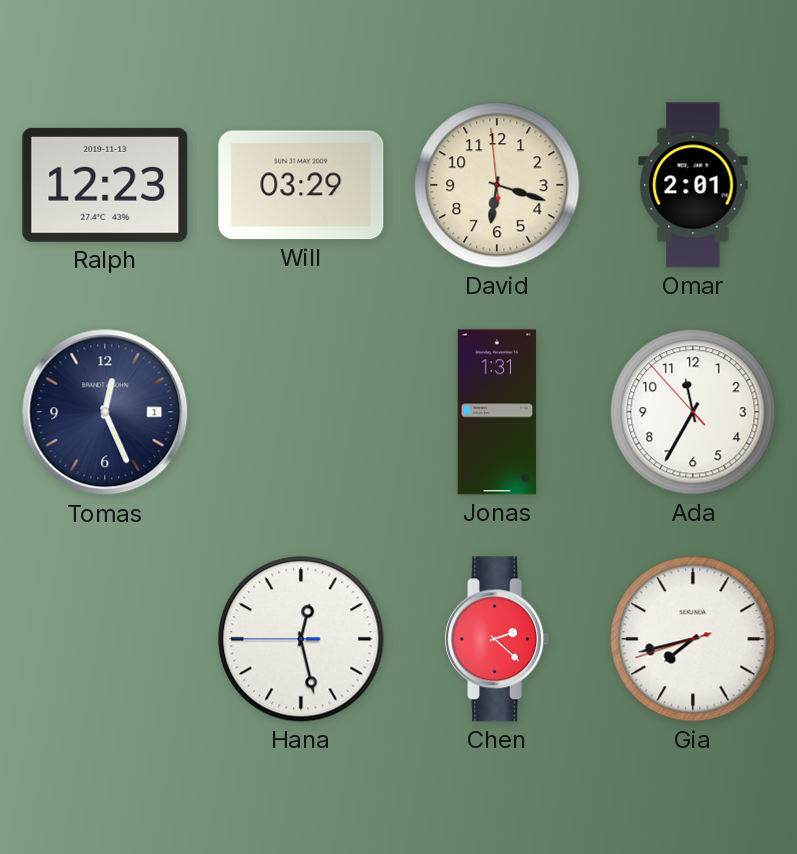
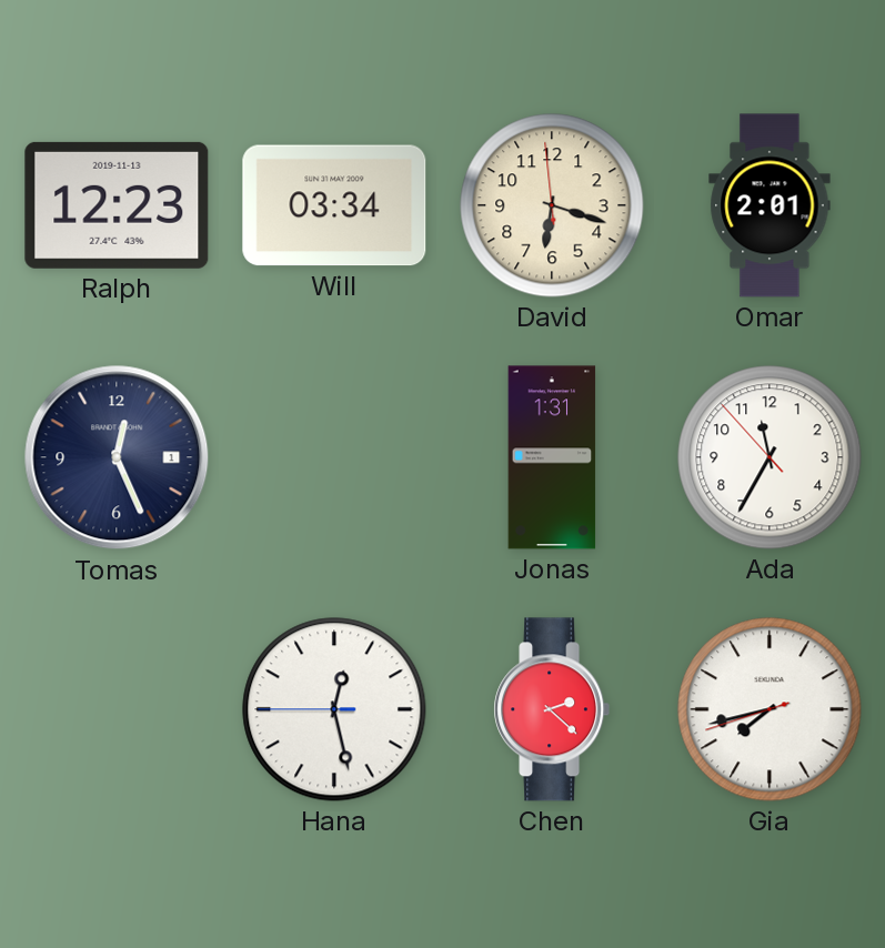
Will: 03:29 -> 03:34 (334, 205)
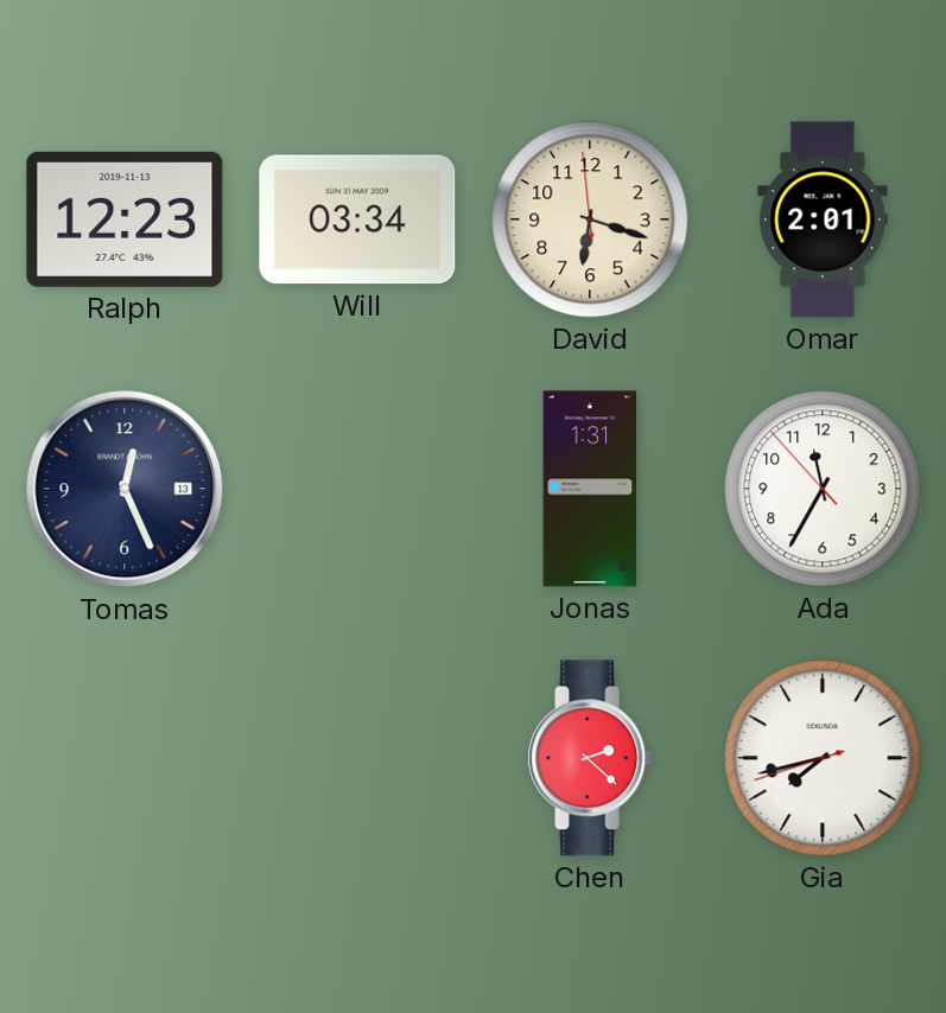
Tomas date: 1 -> 13 (125, 489)
Hana: 12:27 -> none (334, 709)
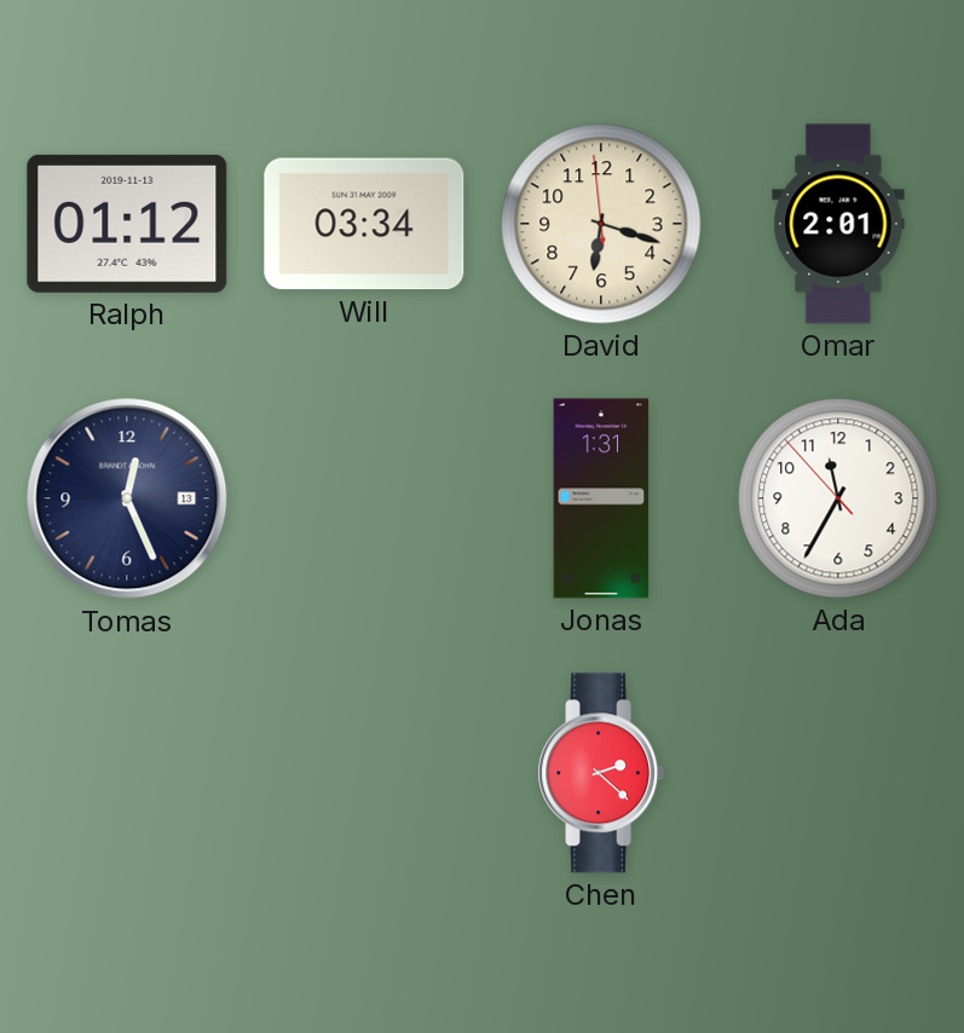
Ralph: 12:23 -> 01:12 (127, 224)
Gia: 7:42 -> none (823, 758)
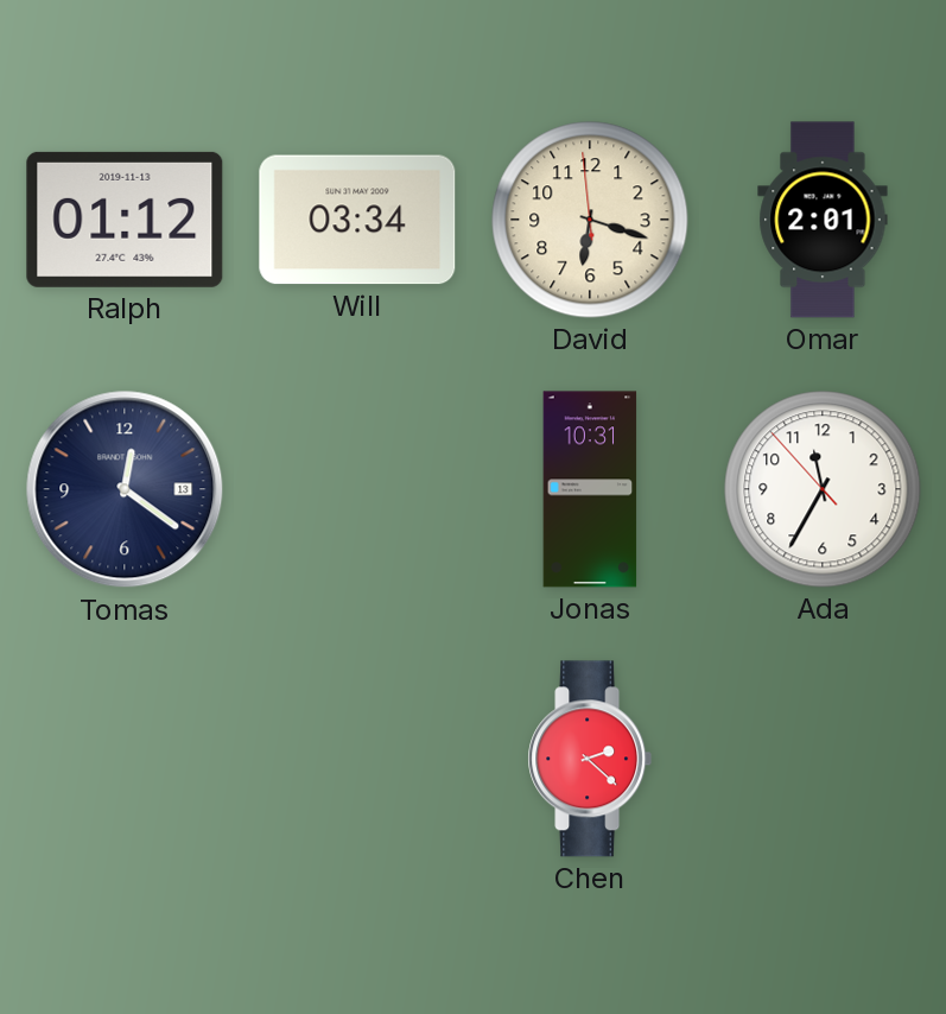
Tomas: 12:26 -> 12:21 (125, 489)
Jonas: 1:31 -> 10:31 (590, 489)
